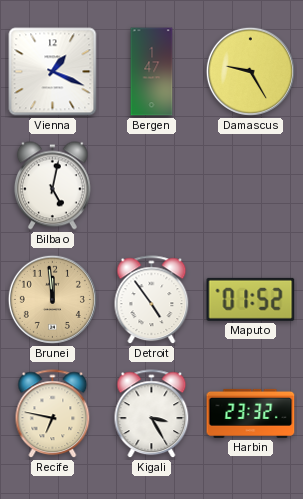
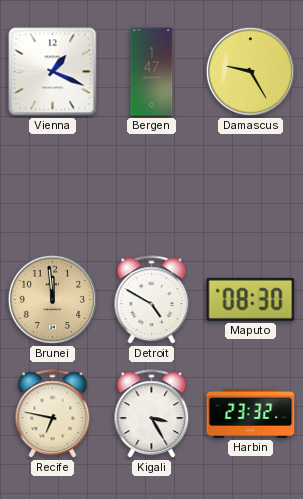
Bilbao: 5:02 -> none (52, 186)
Detroit: 4:54 -> 4:50 (152, 300)
Maputo: 01:52 -> 08:30 (251, 299)
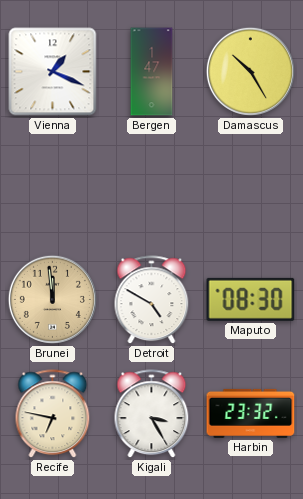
Damascus: 9:25 -> 10:25 (250, 71)
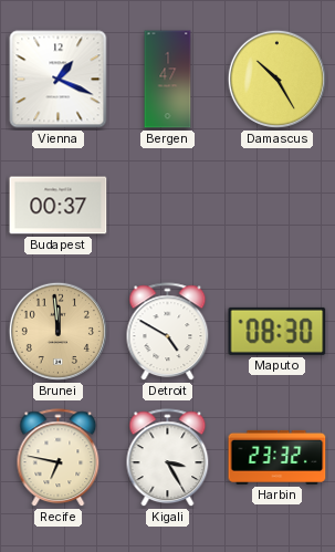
Budapest: none -> 00:37 (59, 206)
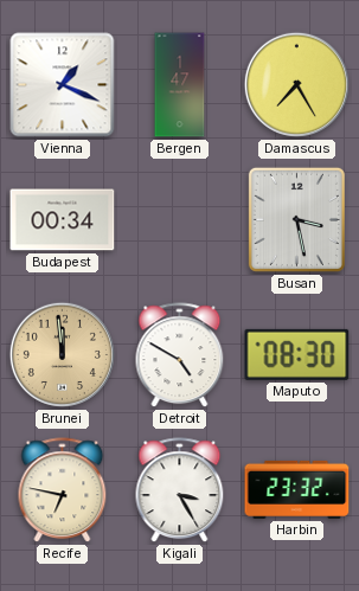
Damascus: 10:25 -> 7:25 (296, 84)
Budapest: 00:37 -> 00:34 (63, 220)
Busan: none -> 3:28 (296, 219)
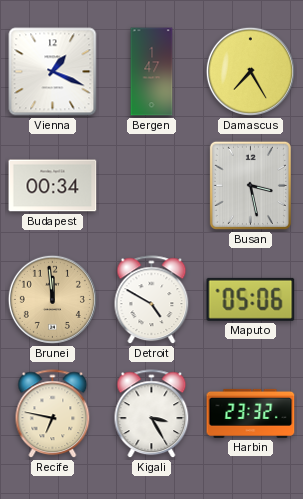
Maputo: 08:30 -> 05:06 (251, 299)
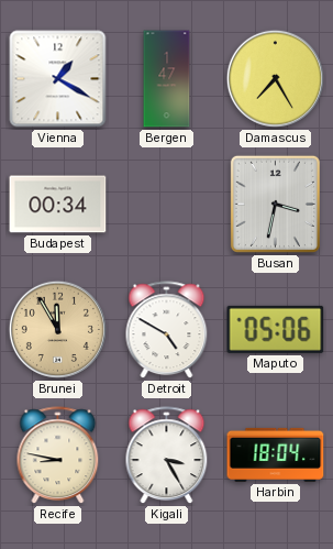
Vienna: 1:19 -> 1:20 (58, 79)
Busan: 3:28 -> 3:32 (275, 204)
Brunei: 11:59 -> 11:55 (57, 329)
Recife: 6:47 -> 8:47 (58, 455)
Harbin: 23:32 -> 18:04 (276, 454)
